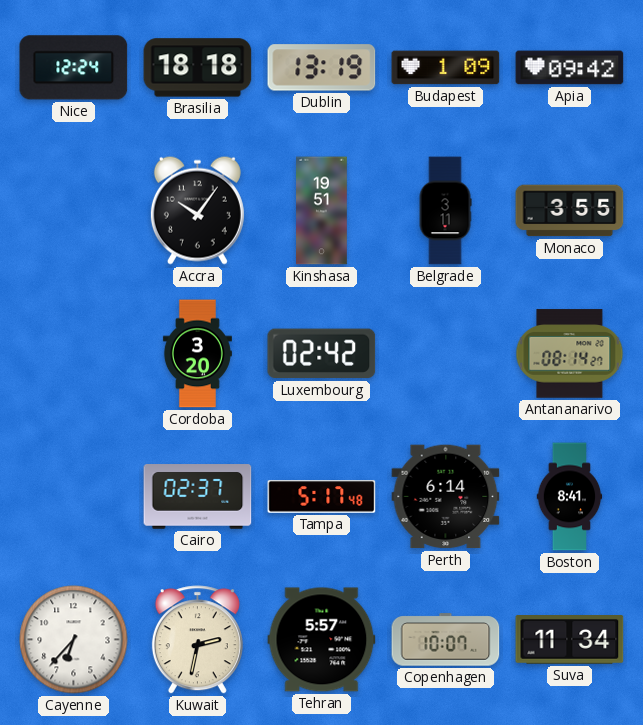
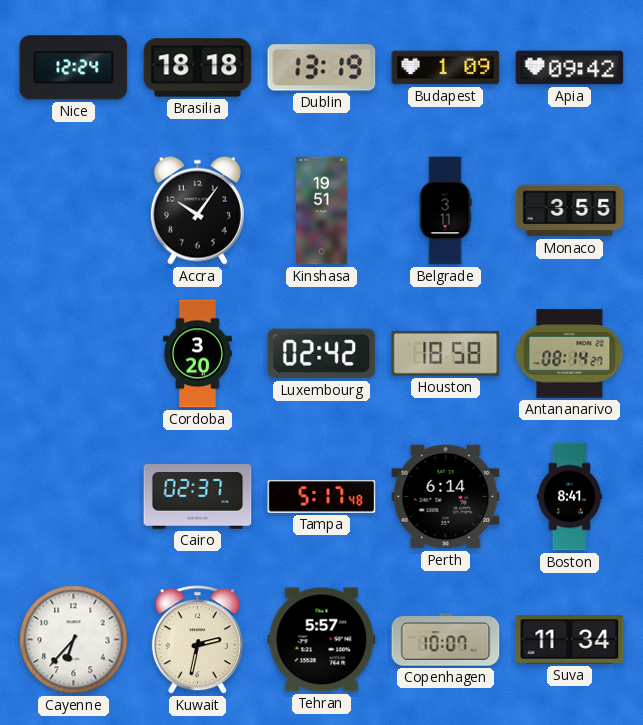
Houston: none -> 18:58 (446, 353)
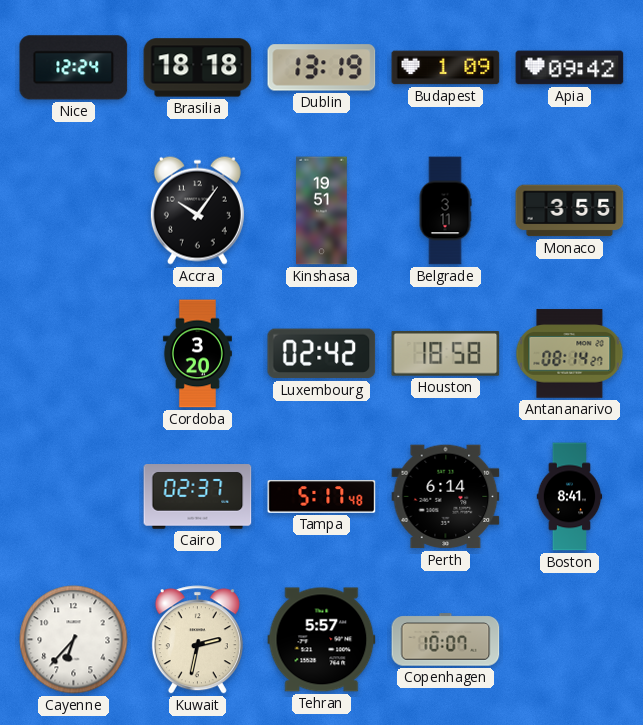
Suva: 11:34 -> none (570, 640)
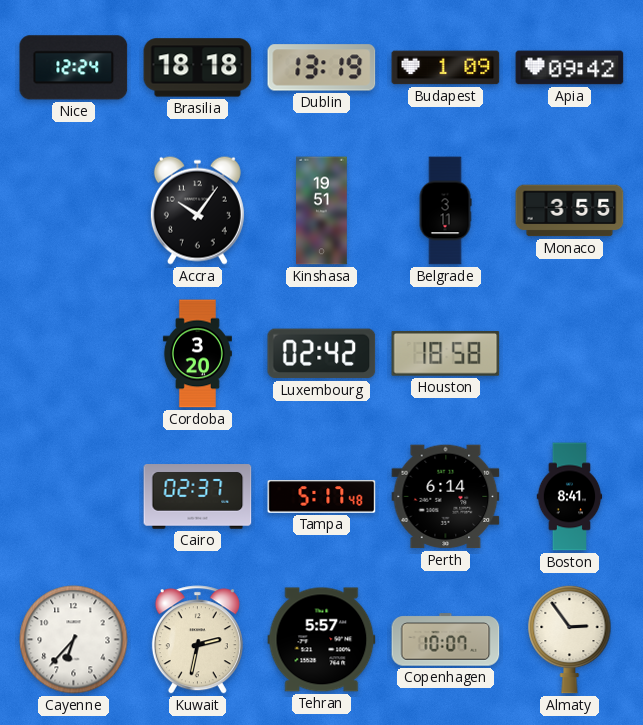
Antananarivo: 08:14 -> none (570, 354)
Almaty: none -> 2:54 (570, 639)
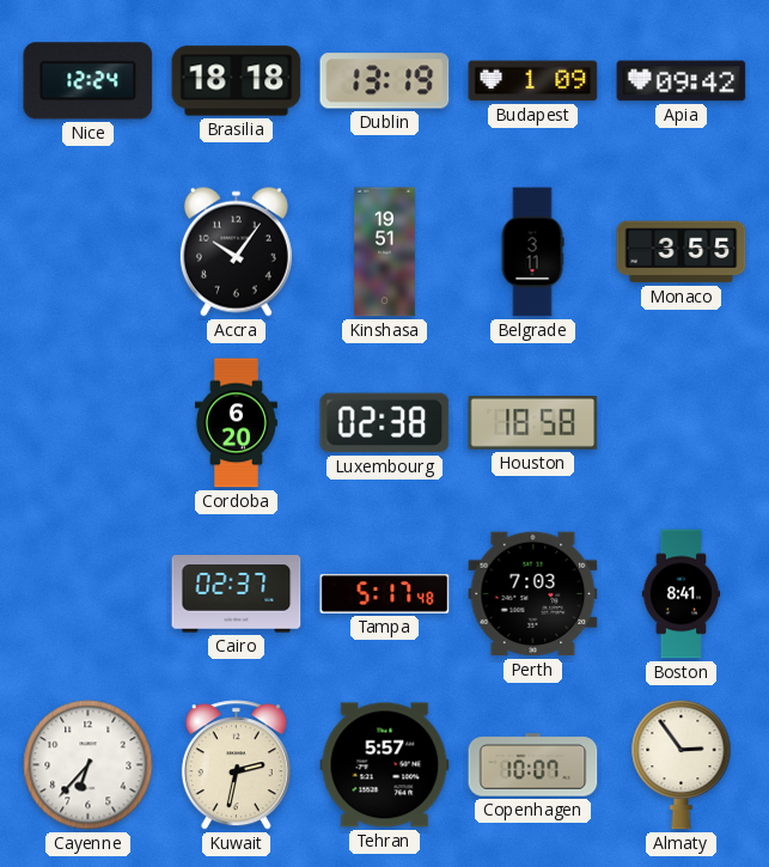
Cordoba: 3:20 -> 6:20 (236, 423)
Luxembourg: 02:42 -> 02:38 (385, 423)
Perth: 6:14 -> 7:03 (533, 594)
